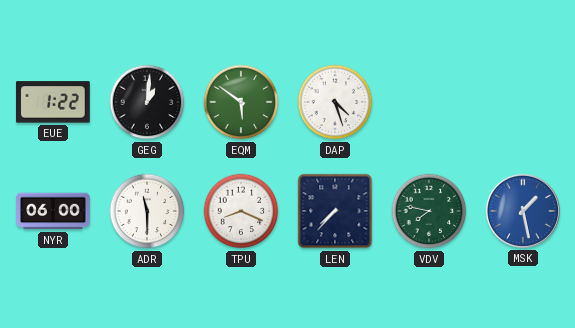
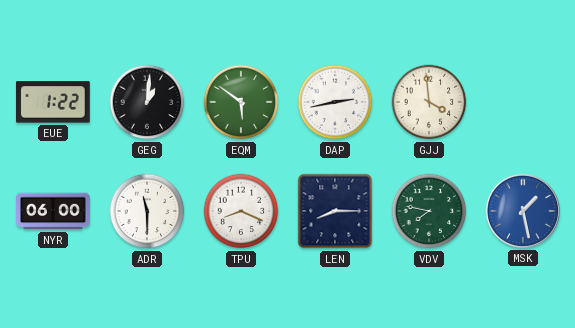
DAP: 4:27 -> 2:43 (335, 102)
GJJ: none -> 3:59 (429, 102)
LEN: 7:37 -> 8:15 (335, 211)
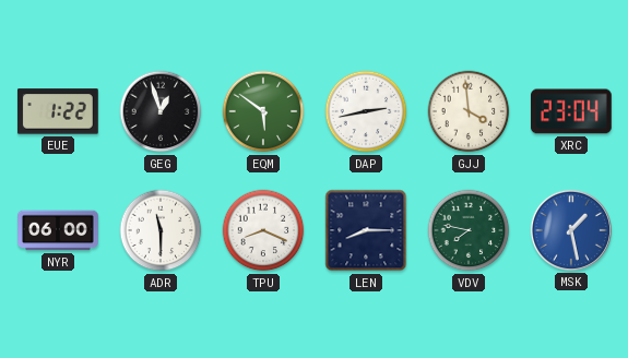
GEG: 1:01 -> 12:57 (161, 111)
XRC: none -> 23:04 (571, 111)
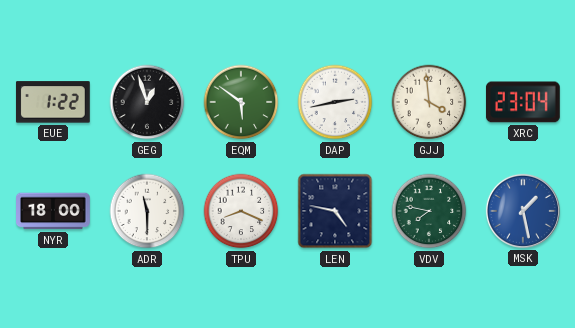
NYR: 06:00 -> 18:00 (54, 211)
LEN: 8:15 -> 4:47 (335, 211)
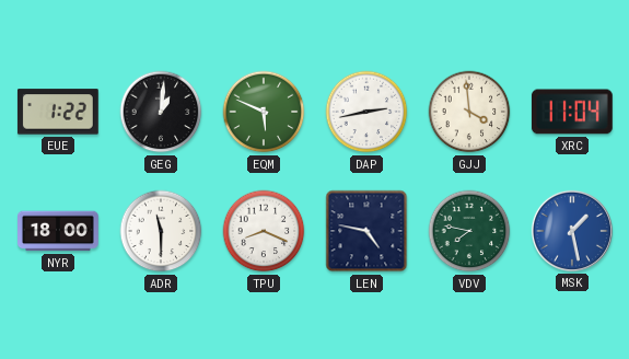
GEG: 12:57 -> 1:01 (161, 112)
EQM: 5:51 -> 5:49 (264, 112)
XRC: 23:04 -> 11:04 (572, 112)
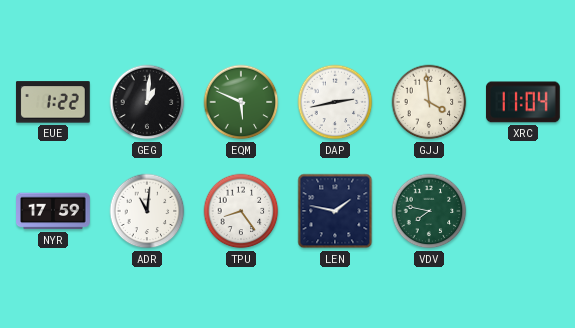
NYR: 18:00 -> 17:59 (54, 211)
ADR: 11:30 -> 11:01 (147, 211)
TPU: 8:19 -> 8:24 (241, 211)
LEN: 4:47 -> 1:47 (335, 211)
MSK: 1:28 -> none (572, 231)
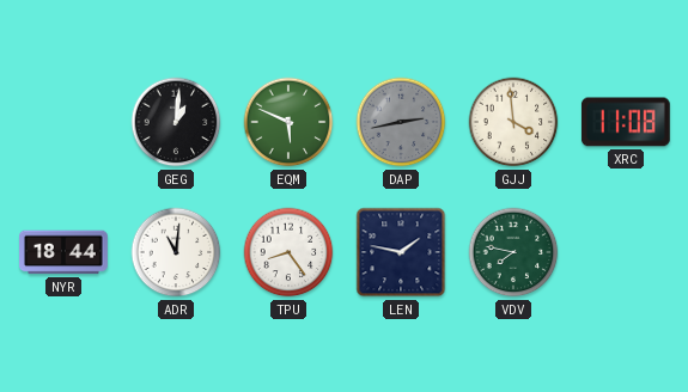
EUE: 1:22 -> none (53, 102)
DAP dial: white -> grey (401, 122)
XRC: 11:04 -> 11:08 (626, 122)
NYR: 17:59 -> 18:44 (65, 252)
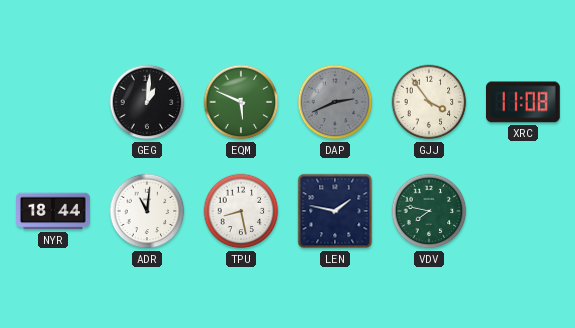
DAP: 2:43 -> 2:41 (335, 102)
GJJ: 3:59 -> 3:54 (429, 102)
TPU: 8:24 -> 8:28 (241, 211)
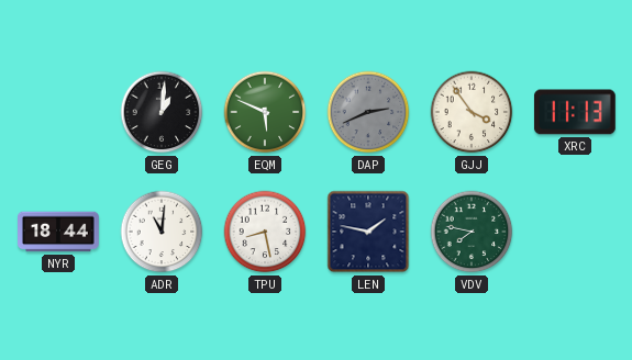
XRC: 11:08 -> 11:13 (575, 112)
